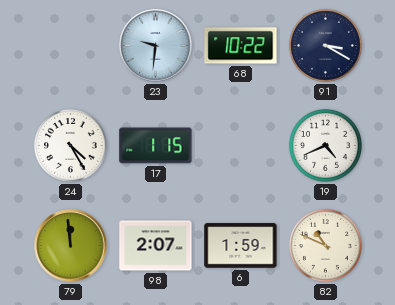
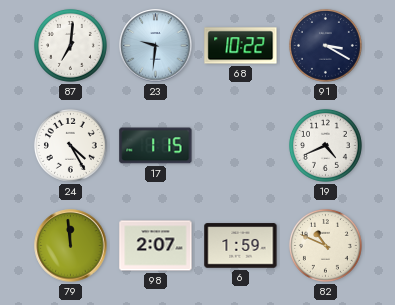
87: none -> 7:01 (70, 45)
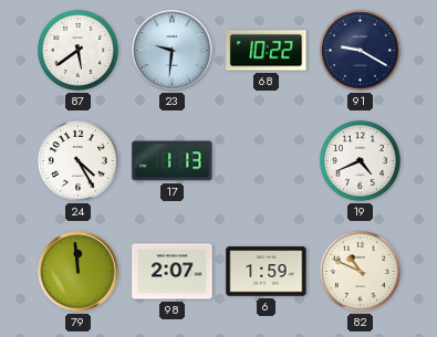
87: 7:01 -> 5:39 (77, 50)
91: 3:20 -> 9:20 (360, 50)
17: 1:15 -> 1:13 (173, 161)
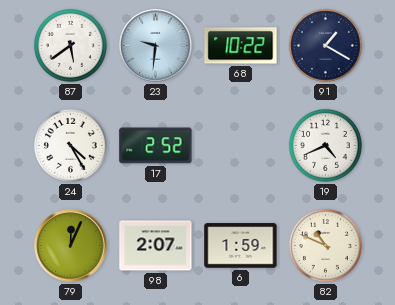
91: 9:20 -> 1:20 (325, 45)
17: 1:13 -> 2:52 (156, 146)
79: 11:59 -> 12:04 (71, 246)
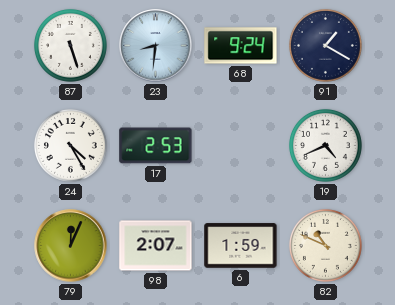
87: 5:39 -> 5:27 (70, 45)
23: 9:31 -> 8:31 (156, 46)
68: 10:22 -> 9:24 (241, 46)
17: 2:52 -> 2:53 (156, 146)
